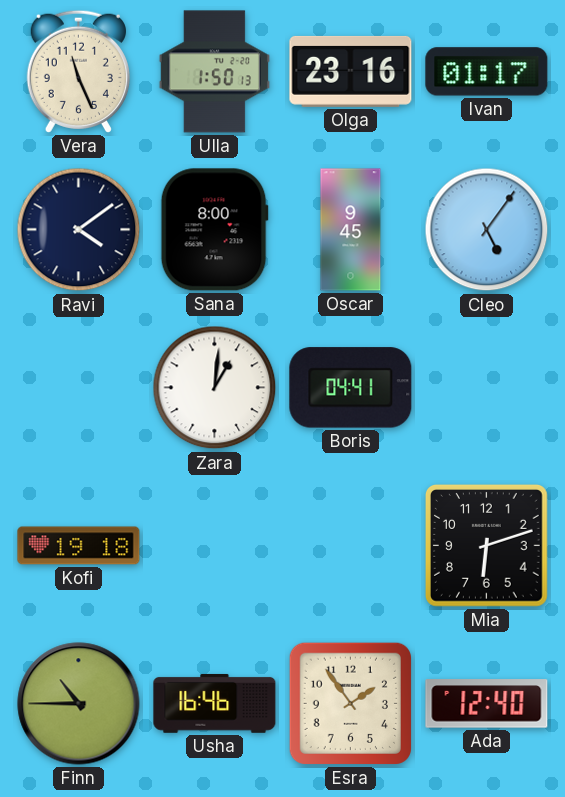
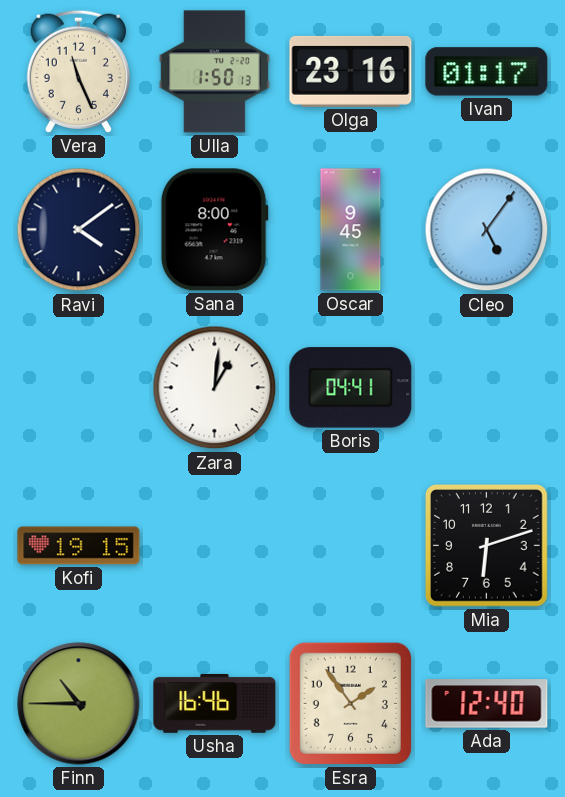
Kofi: 19:18 -> 19:15 (79, 546)
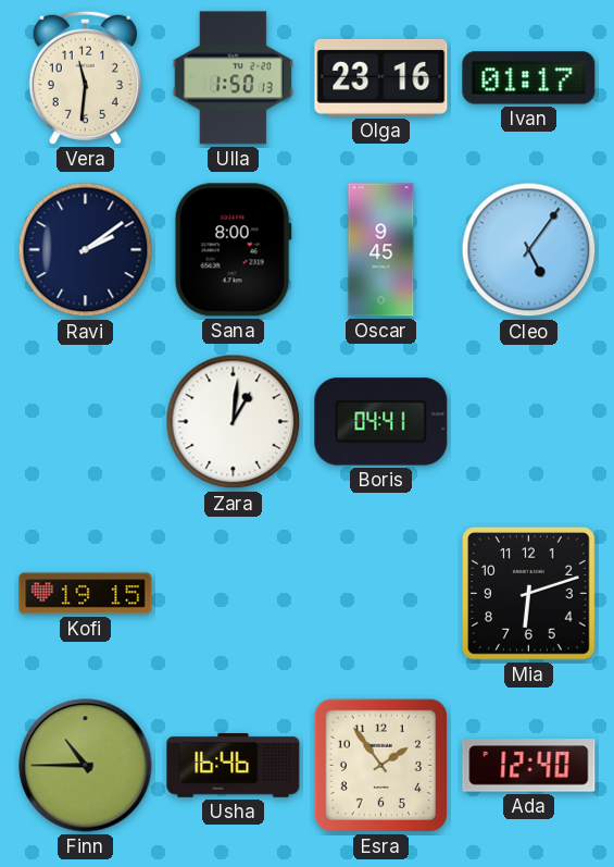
Vera: 11:26 -> 11:31 (85, 77)
Ravi: 4:09 -> 2:09 (86, 250)
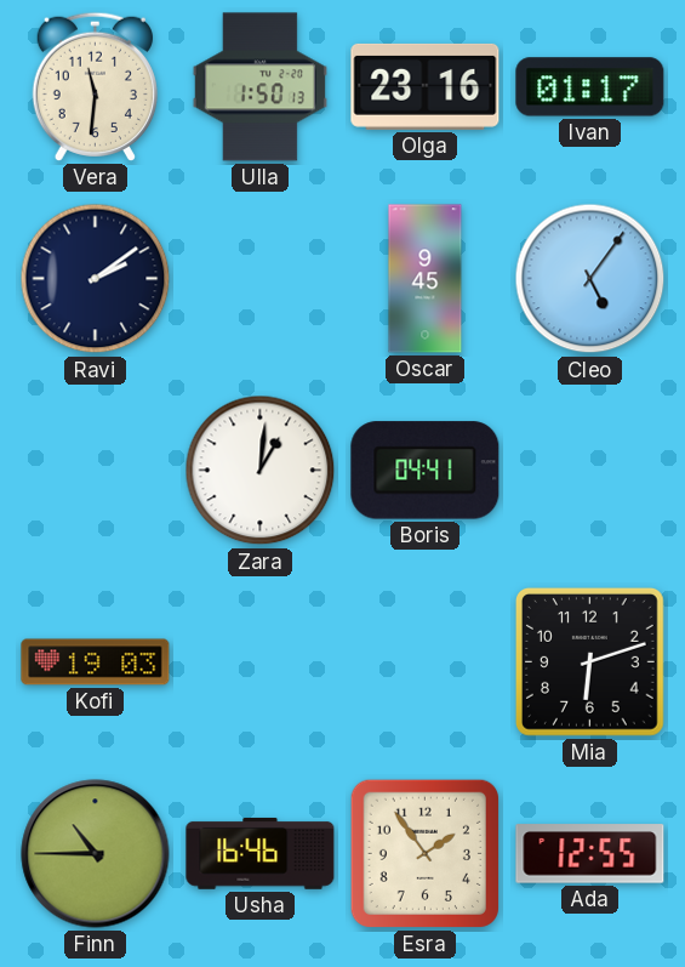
Sana: 8:00 -> none (233, 250)
Kofi: 19:15 -> 19:03 (96, 662)
Ada: 12:40 -> 12:55 (590, 854)
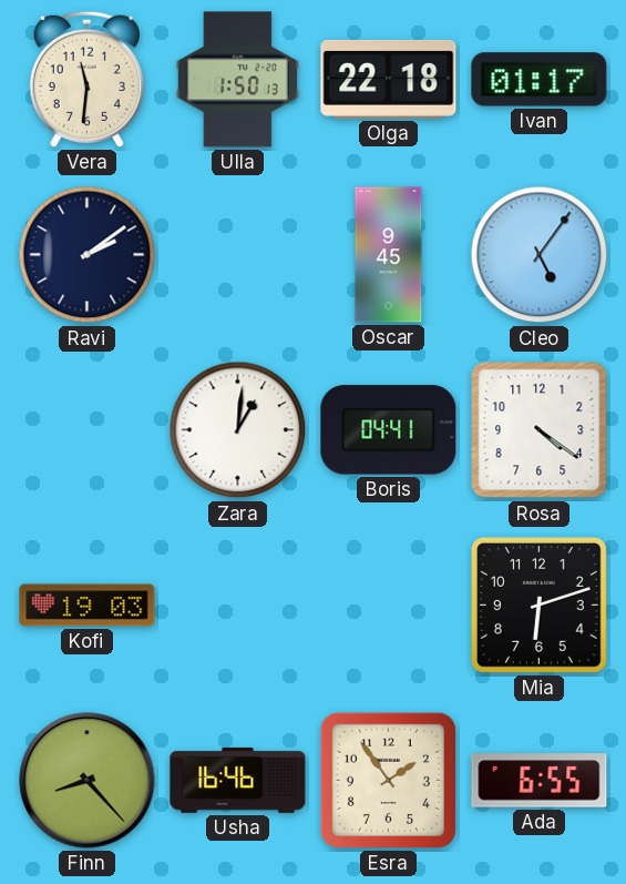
Olga: 23:16 -> 22:18 (389, 79)
Rosa: none -> 4:21 (540, 430)
Finn: 10:45 -> 8:23 (88, 781)
Ada: 12:55 -> 6:55 (540, 781)
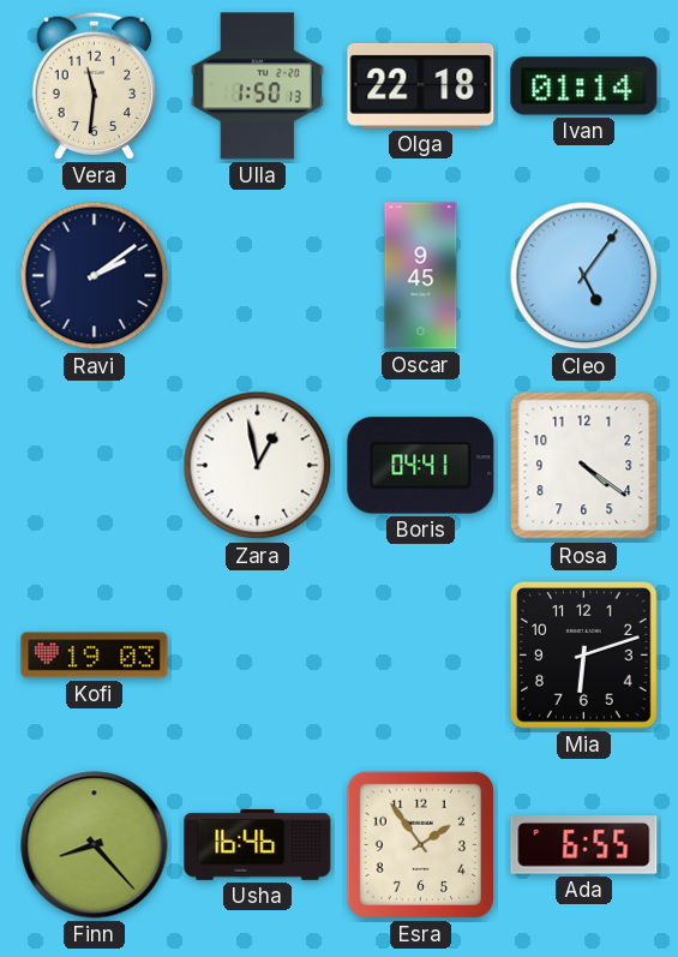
Ivan: 01:17 -> 01:14 (584, 86)
Zara: 1:01 -> 12:58 (258, 466)
